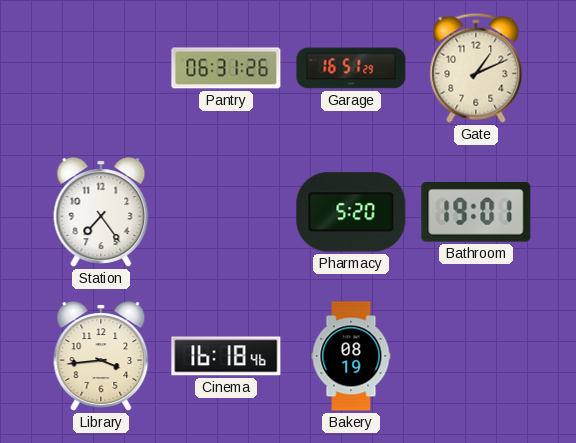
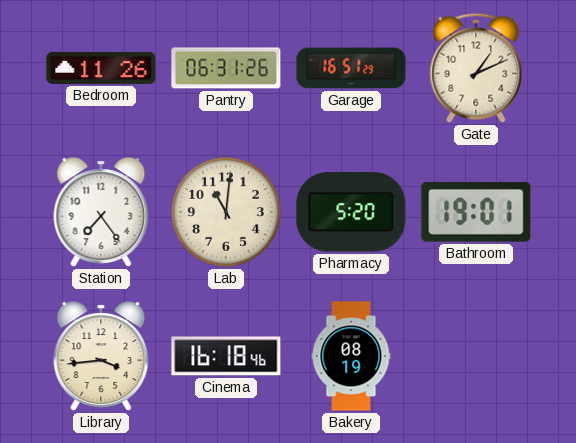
Bedroom: none -> 11:26 (101, 68)
Lab: none -> 11:01 (226, 212)
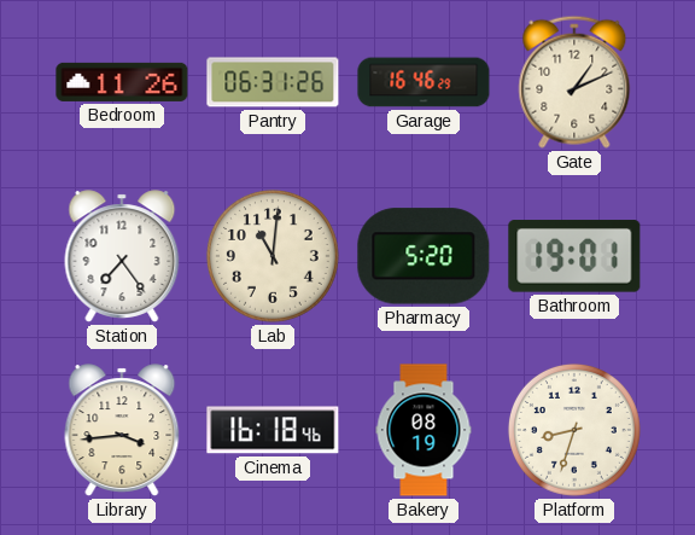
Garage: 16:51 -> 16:46 (424, 82)
Platform: none -> 8:33 (574, 430)
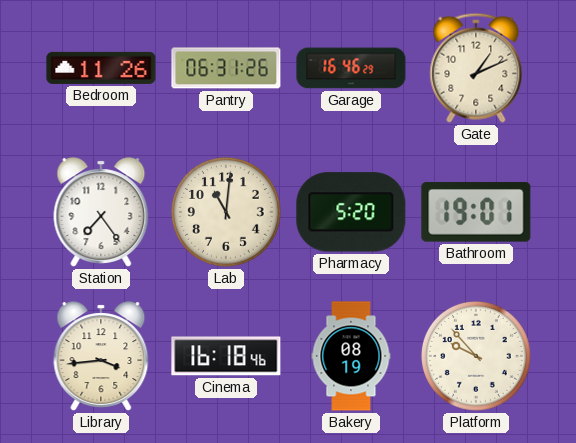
Platform: 8:33 -> 9:53 (476, 356)
